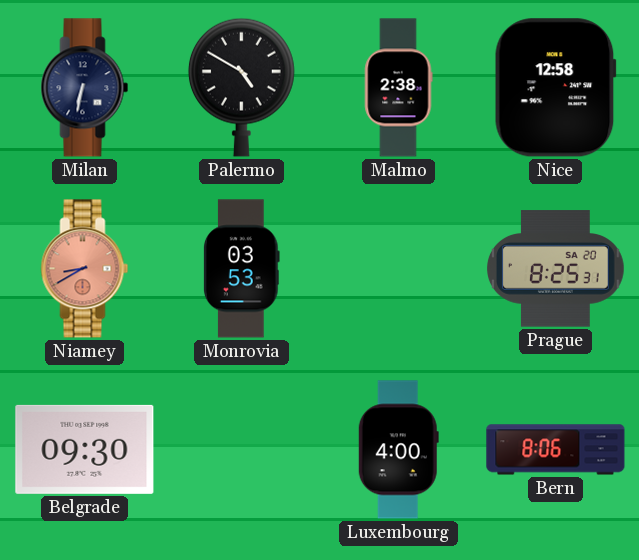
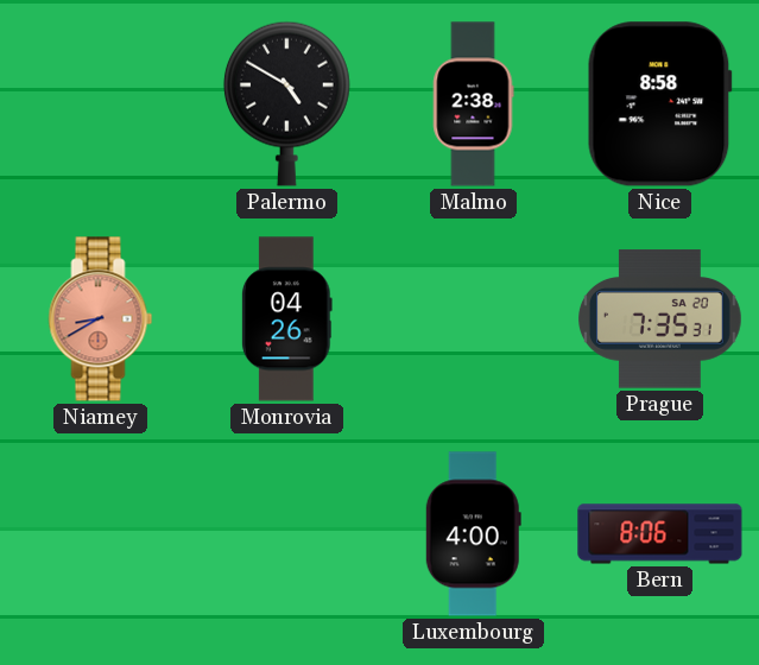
Milan: 6:32 -> none (85, 88)
Nice: 12:58 -> 8:58 (659, 104)
Monrovia: 03:53 -> 04:26 (286, 319)
Prague: 8:25 -> 7:35 (660, 319)
Belgrade: 09:30 -> none (85, 449)
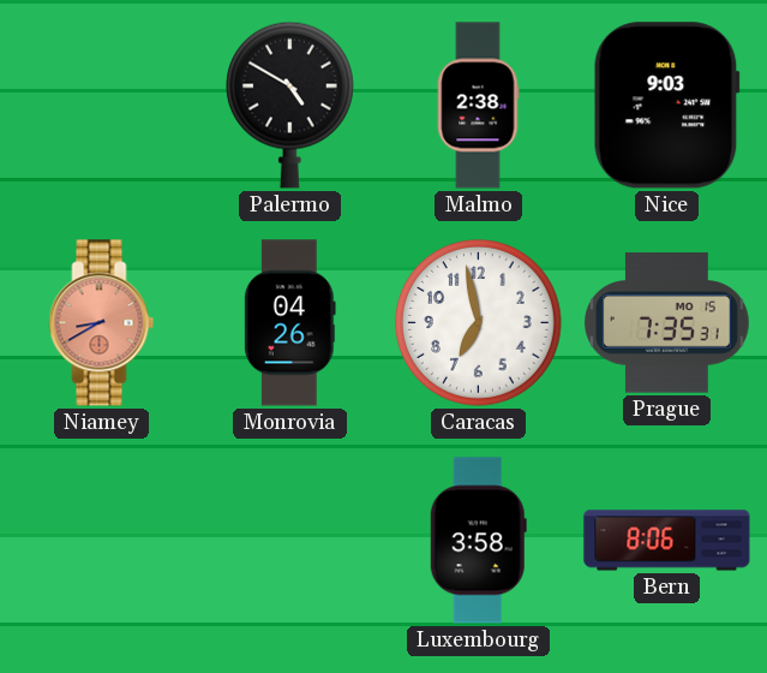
Nice: 8:58 -> 9:03 (666, 106)
Caracas: none -> 6:58 (479, 323)
Prague date: SA 20 -> MO 15 (667, 323)
Luxembourg: 4:00 -> 3:58 (478, 541)
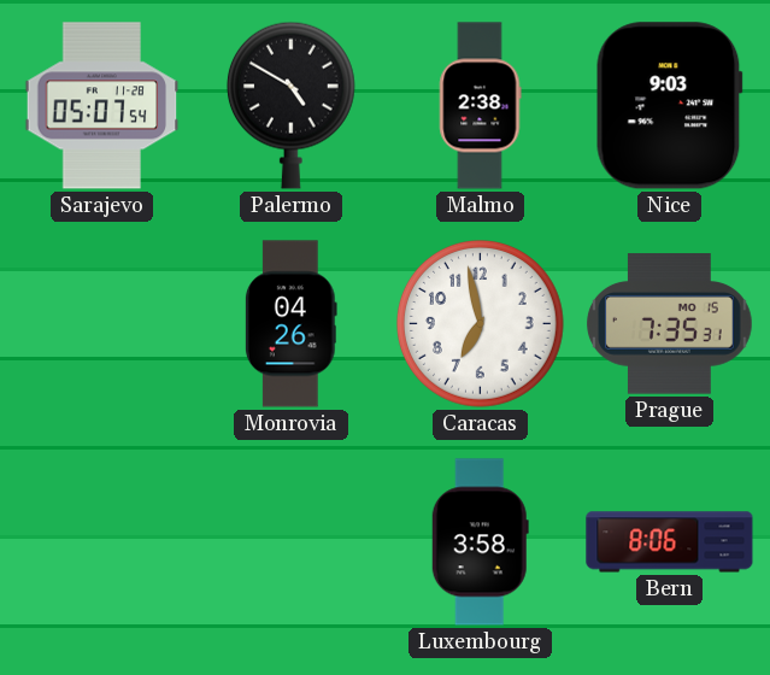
Sarajevo: none -> 05:07 (102, 106)
Niamey: 8:40 -> none (102, 323)
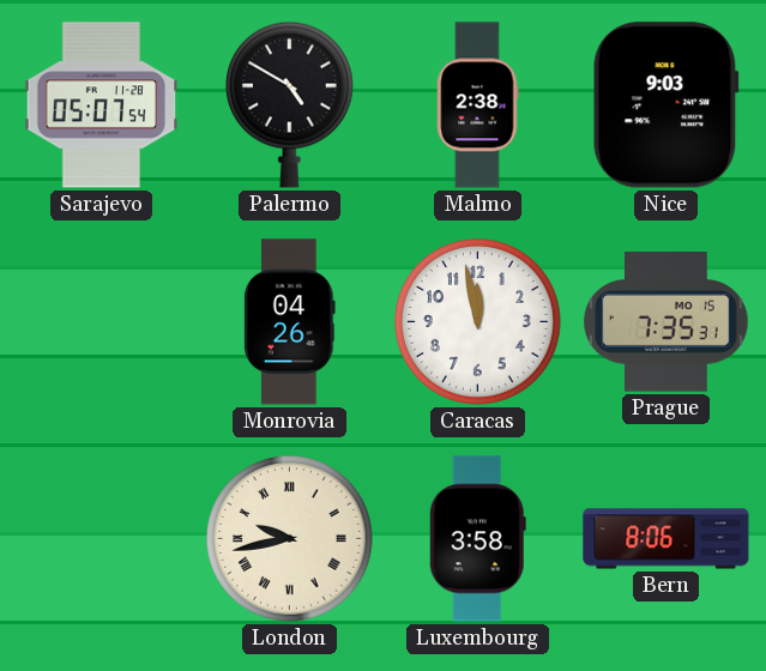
Caracas: 6:58 -> 11:58 (478, 322)
London: none -> 9:43 (290, 539)
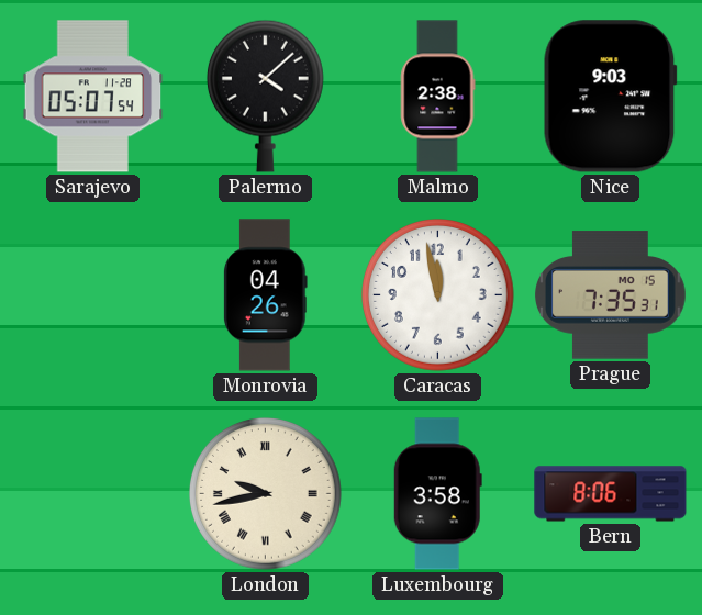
Palermo: 4:50 -> 4:08 (265, 96)
